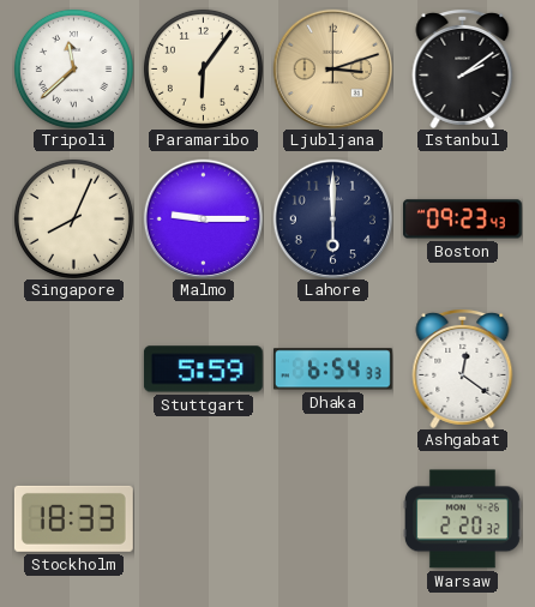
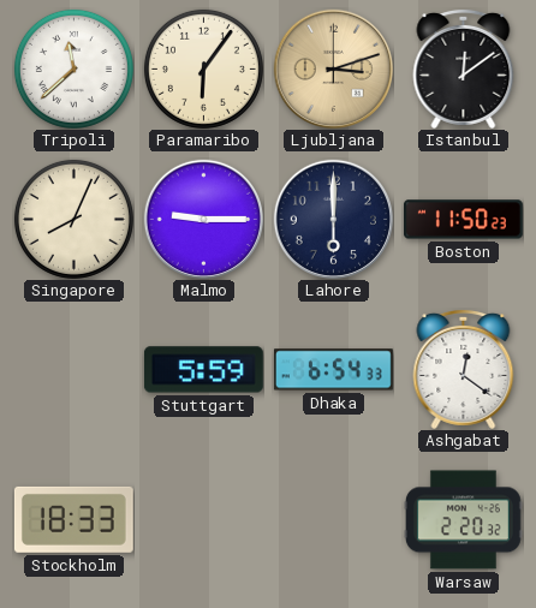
Istanbul: 2:09 -> 12:09 (464, 68)
Boston: 09:23 -> 11:50 (463, 220)
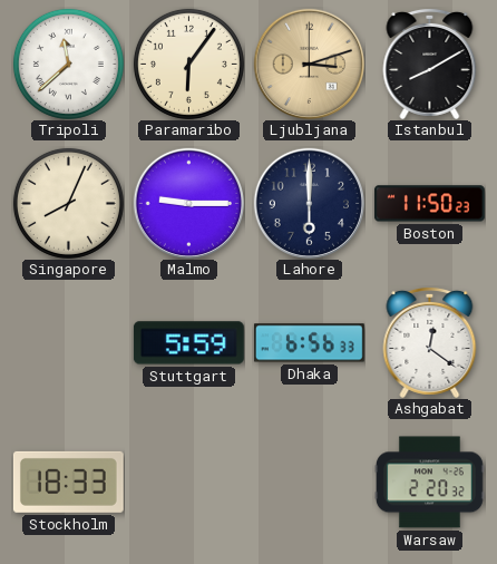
Istanbul: 12:09 -> 8:10 (430, 64)
Dhaka: 6:54 -> 6:56 (309, 343)
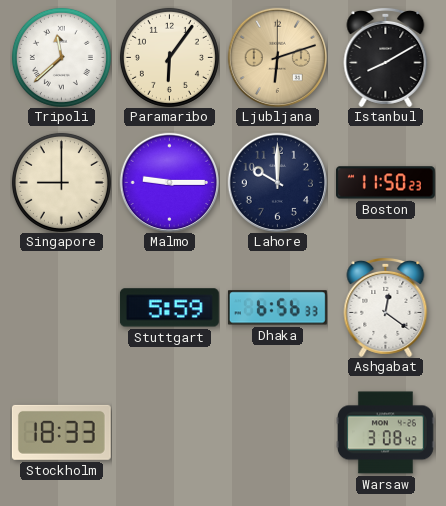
Ljubljana: 3:12 -> 6:12 (277, 57)
Singapore: 8:04 -> 9:00 (61, 182)
Lahore: 6:00 -> 10:00 (277, 182)
Warsaw: 2:20 -> 3:08 (385, 433)
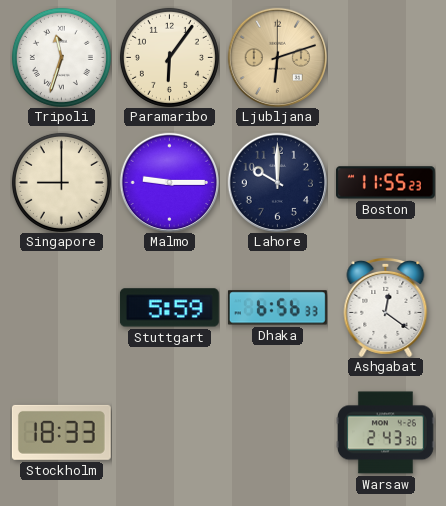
Tripoli: 11:38 -> 11:33 (61, 57)
Istanbul: 8:10 -> none (386, 57)
Boston: 11:50 -> 11:55 (385, 183)
Warsaw: 3:08 -> 2:43 (385, 433)
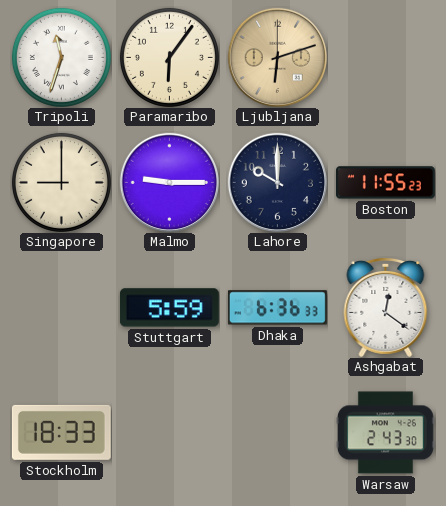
Dhaka: 6:56 -> 6:36 (277, 308)
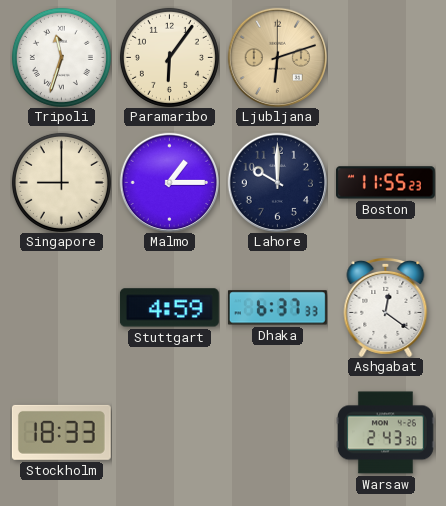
Malmo: 9:15 -> 1:15 (169, 182)
Stuttgart: 5:59 -> 4:59 (169, 308)
Dhaka: 6:36 -> 6:37 (277, 308)
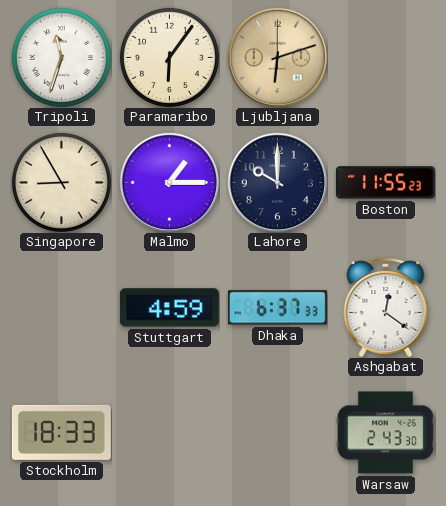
Singapore: 9:00 -> 8:55 (61, 182)
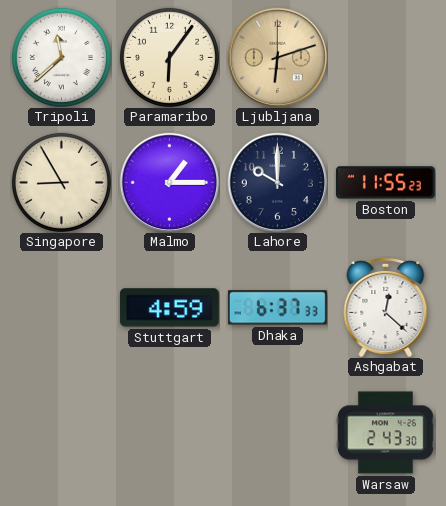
Tripoli: 11:33 -> 11:38 (61, 57)
Ashgabat: 12:21 -> 12:22 (386, 307)
Stockholm: 18:33 -> none (61, 432)
